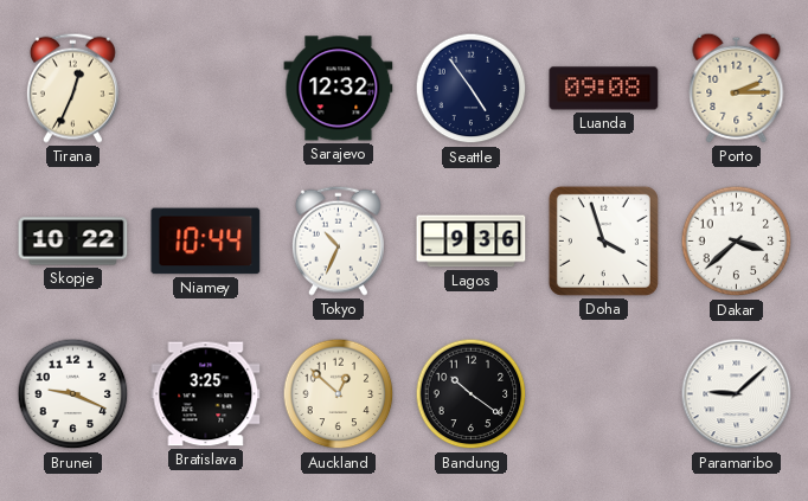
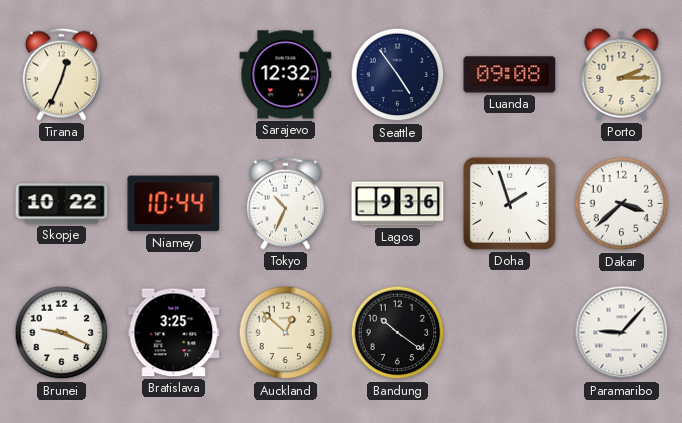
Doha: 3:57 -> 1:57 (509, 203)
Paramaribo: 9:08 -> 9:07 (622, 333)
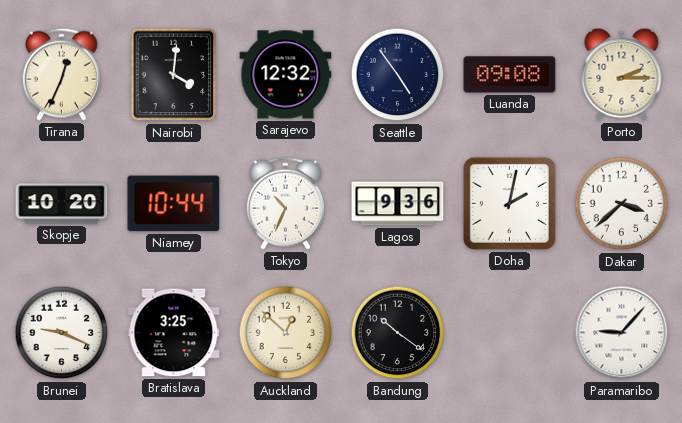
Nairobi: none -> 4:01 (174, 75)
Skopje: 10:22 -> 10:20 (62, 204)
Doha: 1:57 -> 2:02 (509, 203)
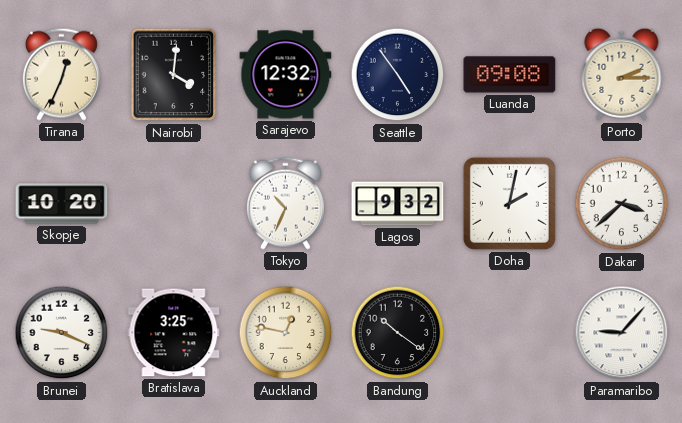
Niamey: 10:44 -> none (174, 204)
Lagos: 9:36 -> 9:32 (398, 204)
Auckland: 12:52 -> 12:47 (286, 333)
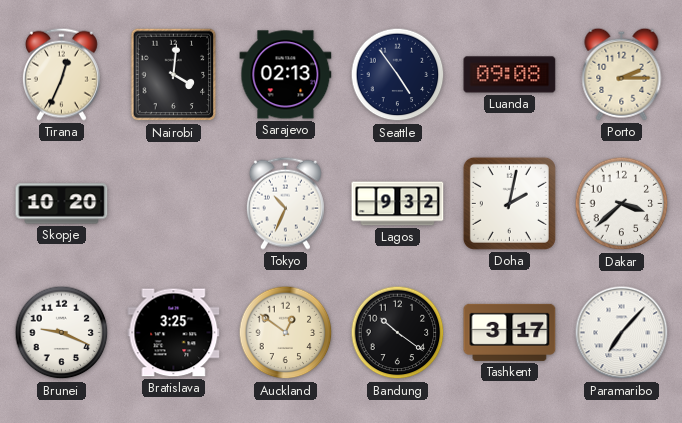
Sarajevo: 12:32 -> 02:13 (286, 75)
Auckland: 12:47 -> 12:51 (286, 333)
Tashkent: none -> 3:17 (510, 332)
Paramaribo: 9:07 -> 7:07 (622, 333)
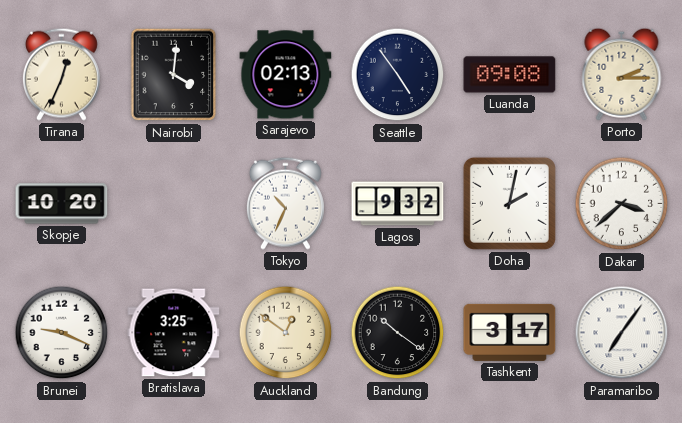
Paramaribo: 7:07 -> 7:06 (622, 333)
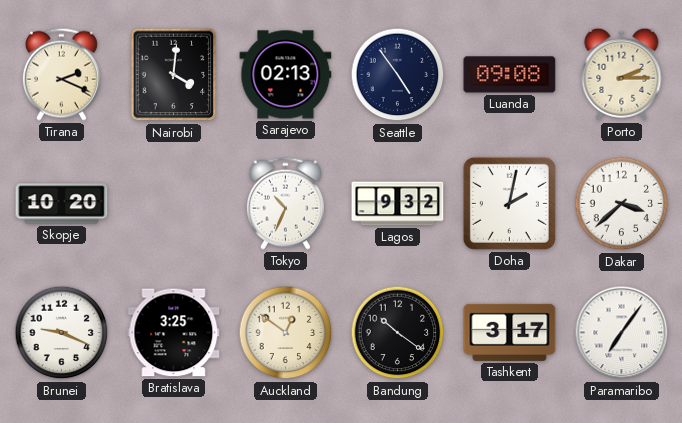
Tirana: 12:34 -> 2:19 (61, 74)
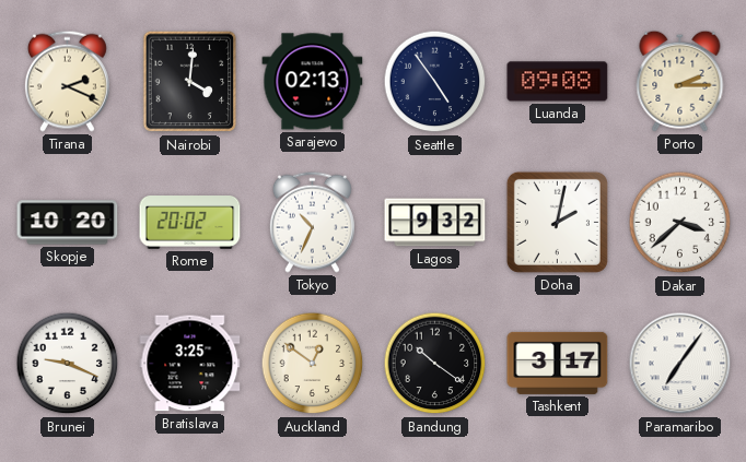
Rome: none -> 20:02 (190, 223)
